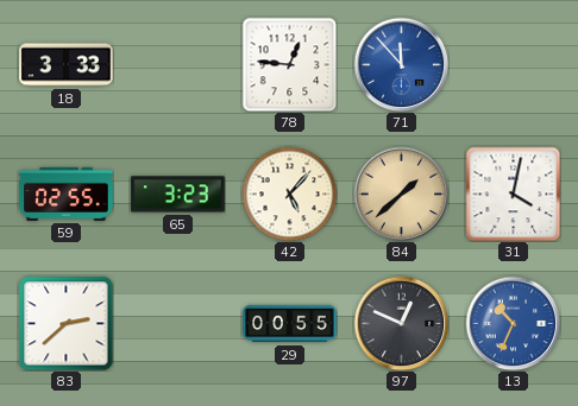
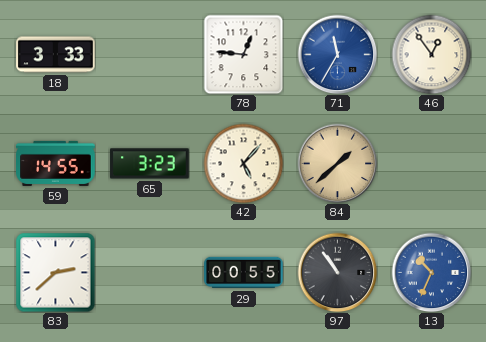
71: 11:53 -> 11:35 (337, 54)
46: none -> 12:54 (431, 54)
59: 02:55 -> 14:55 (56, 163)
31: 4:02 -> none (513, 194)
97: 12:49 -> 10:54 (337, 272)
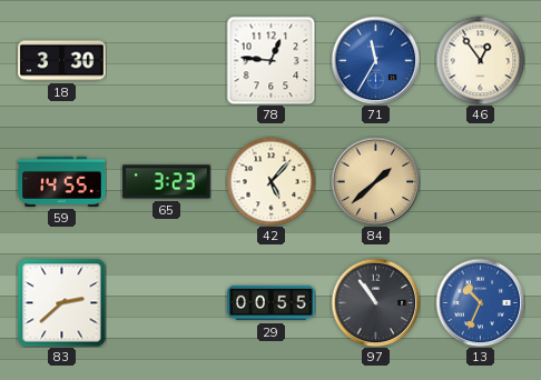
18: 3:33 -> 3:30 (62, 61)
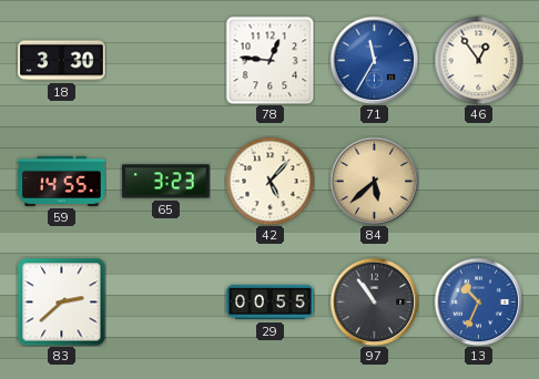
84: 1:38 -> 5:38 (374, 181)
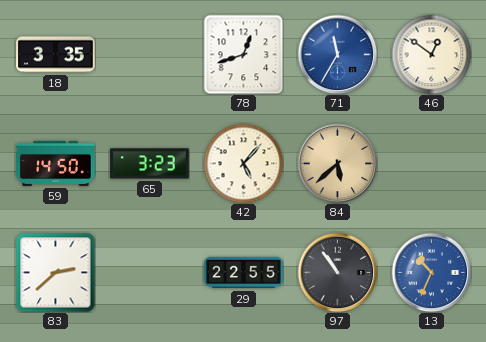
18: 3:30 -> 3:35 (56, 55)
78: 12:46 -> 12:42 (243, 54)
46: 12:54 -> 12:51 (431, 54)
59: 14:55 -> 14:50 (56, 163)
29: 00:55 -> 22:55 (244, 273)
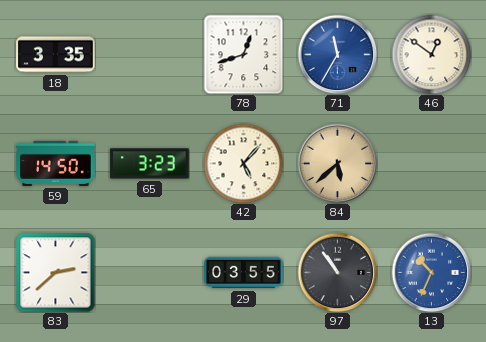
29: 22:55 -> 03:55 (244, 273)
